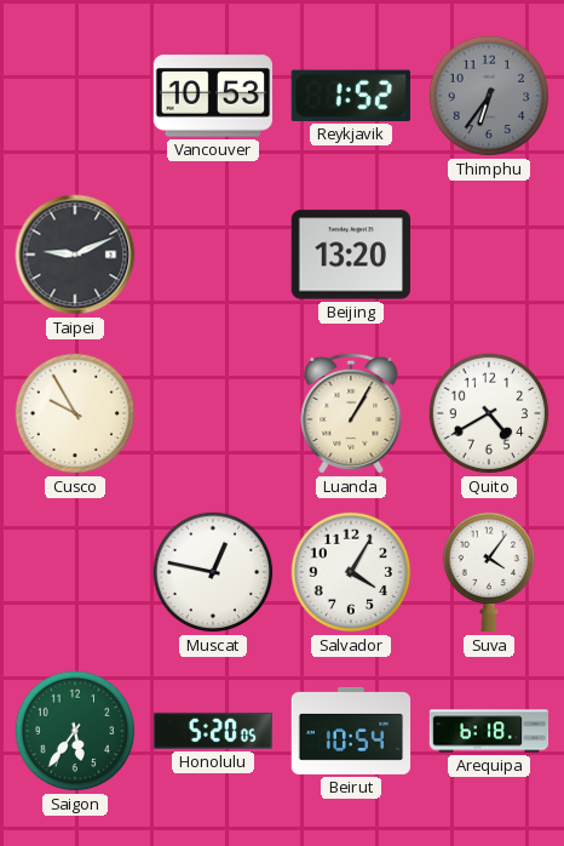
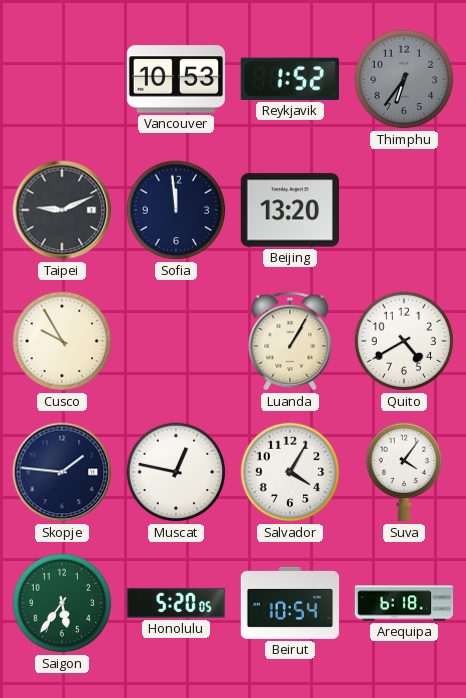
Sofia: none -> 11:59 (176, 210)
Skopje: none -> 1:46 (62, 472)
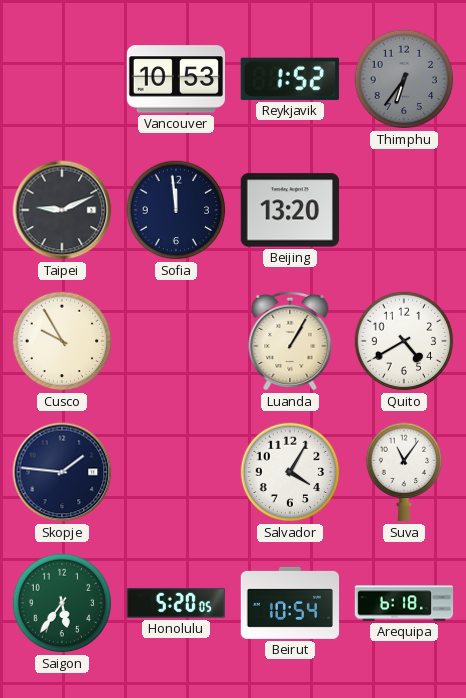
Muscat: 12:47 -> none (176, 472)
Suva: 4:06 -> 11:06 (404, 472)
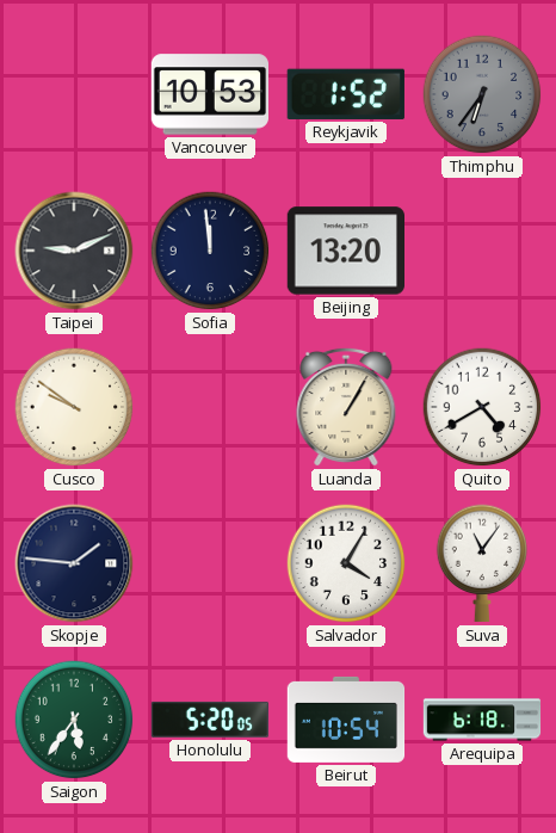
Cusco: 9:55 -> 9:51 (74, 407)
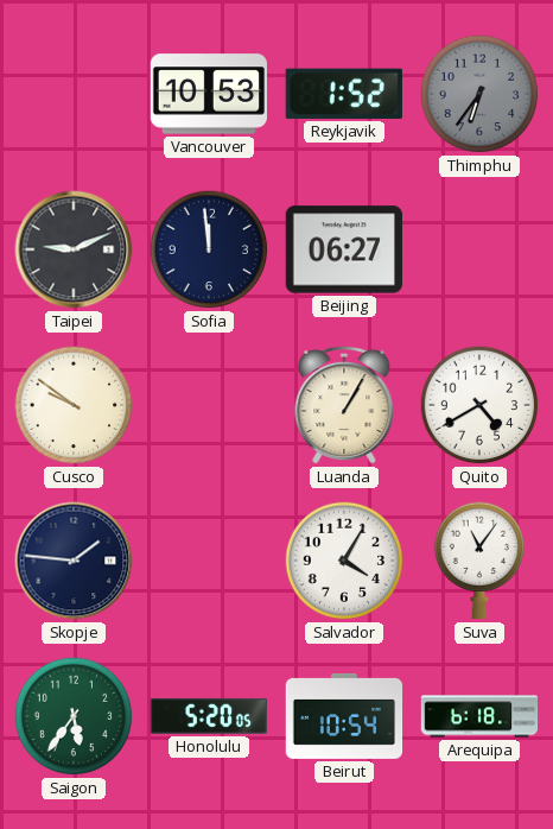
Beijing: 13:20 -> 06:27 (343, 249)
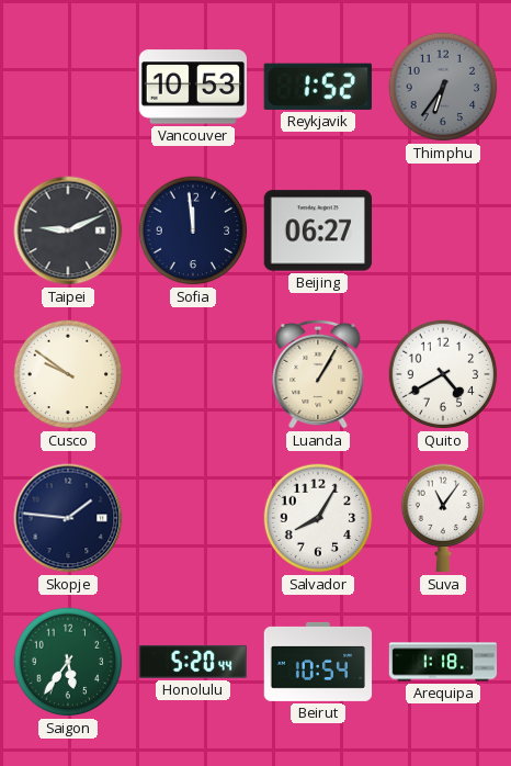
Salvador: 4:05 -> 8:05 (318, 518)
Honolulu: 5:20:05 -> 5:20:44 (192, 662)
Arequipa: 6:18 -> 1:18 (443, 662)
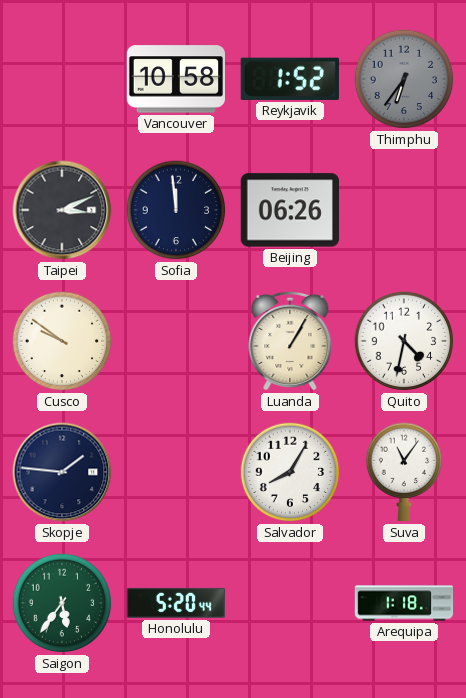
Vancouver: 10:53 -> 10:58 (175, 79)
Taipei: 9:11 -> 3:11 (62, 210)
Beijing: 06:27 -> 06:26 (289, 210)
Quito: 4:40 -> 4:32 (404, 341)
Beirut: 10:54 -> none (318, 662)
